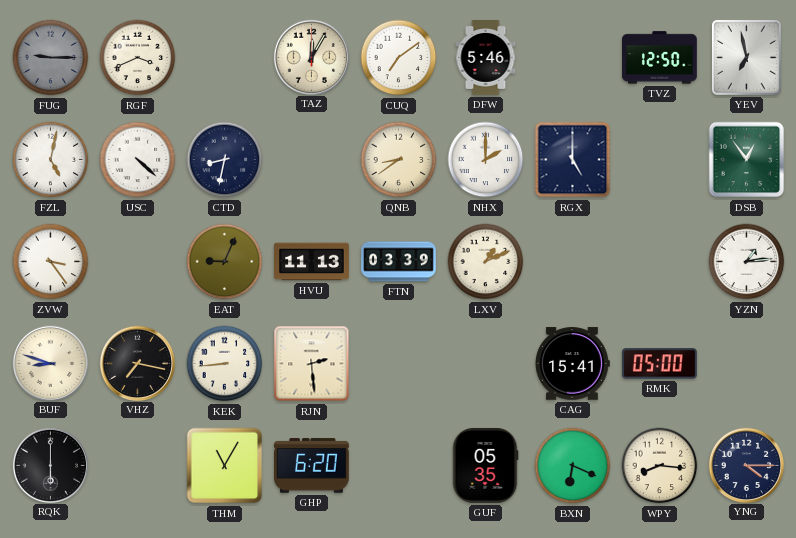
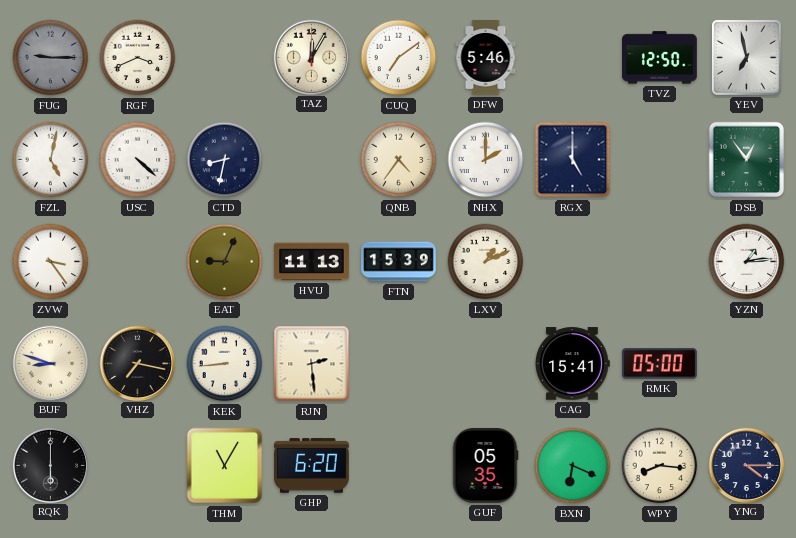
QNB: 8:39 -> 4:36 (399, 160)
FTN: 03:39 -> 15:39 (399, 262)
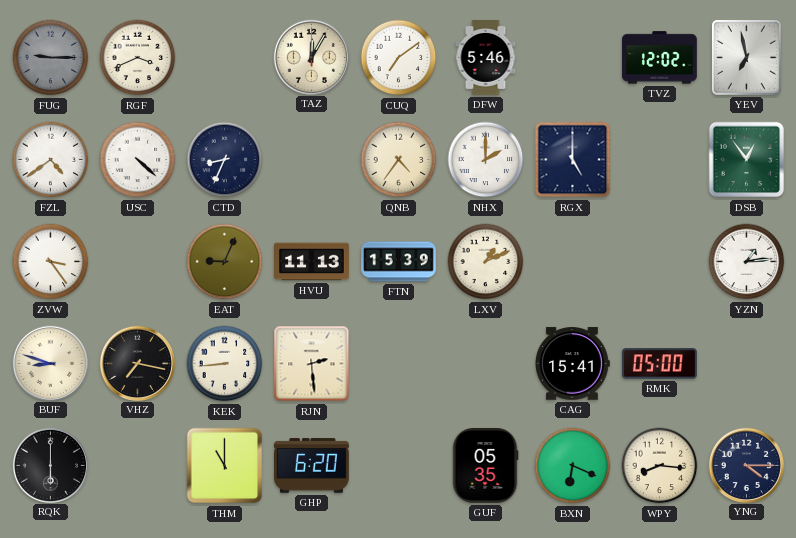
TVZ: 12:50 -> 12:02 (660, 58)
FZL: 5:02 -> 4:39 (51, 160)
CTD: 8:32 -> 8:34 (225, 160)
THM: 11:05 -> 11:00 (225, 466)
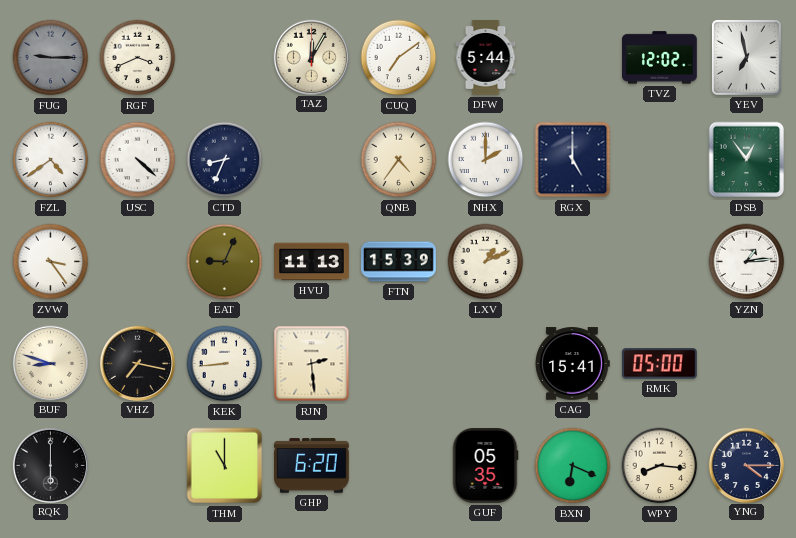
DFW: 5:46 -> 5:44 (486, 58)
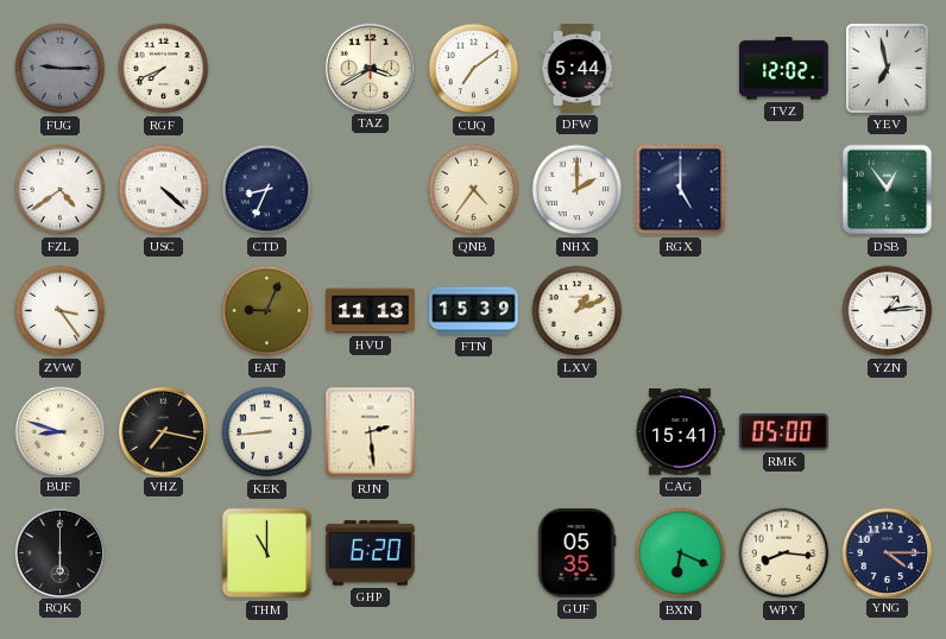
RGF: 3:41 -> 7:41 (164, 69)
TAZ: 12:05 -> 3:40 (370, 68)
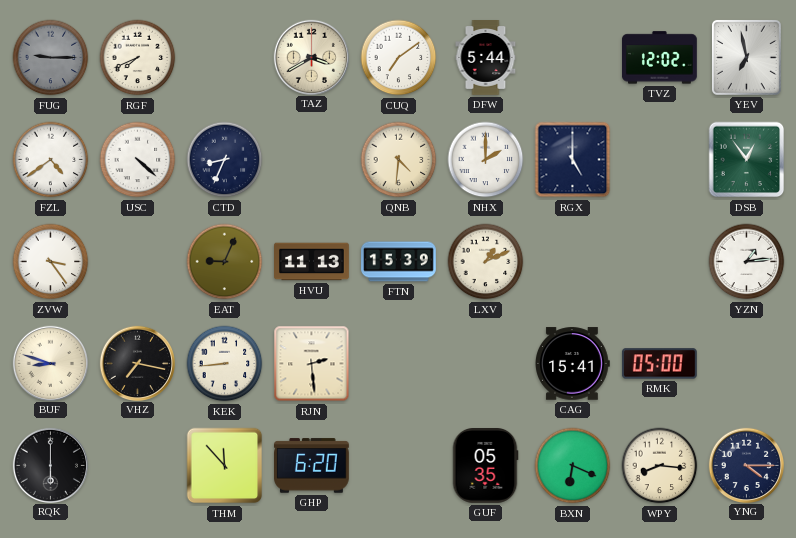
QNB: 4:36 -> 4:31 (399, 160)
THM: 11:00 -> 11:53 (225, 466)
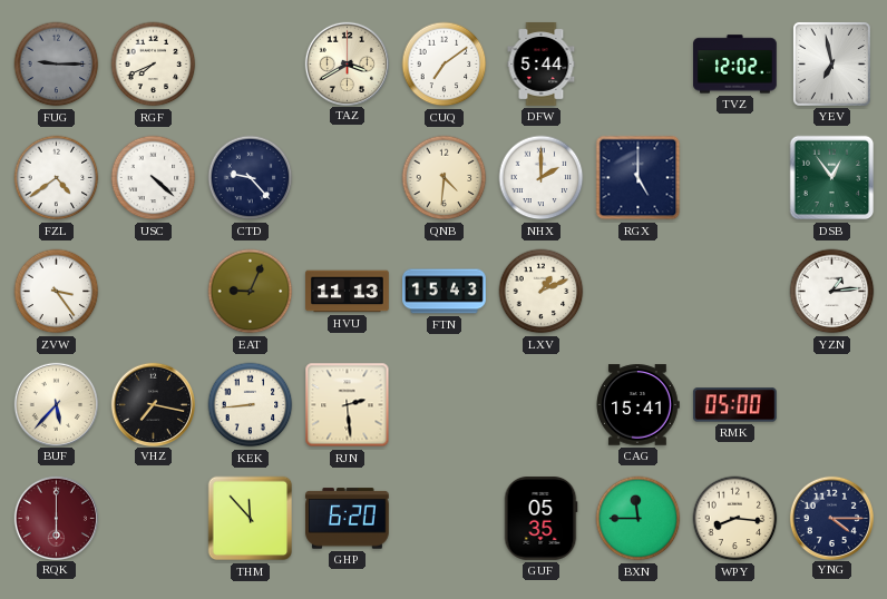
CTD: 8:34 -> 9:23 (251, 178)
FTN: 15:39 -> 15:43 (445, 292)
BUF: 8:48 -> 5:37 (56, 404)
RQK dial: black -> burgundy (56, 518)
BXN: 6:19 -> 11:45 (639, 519)
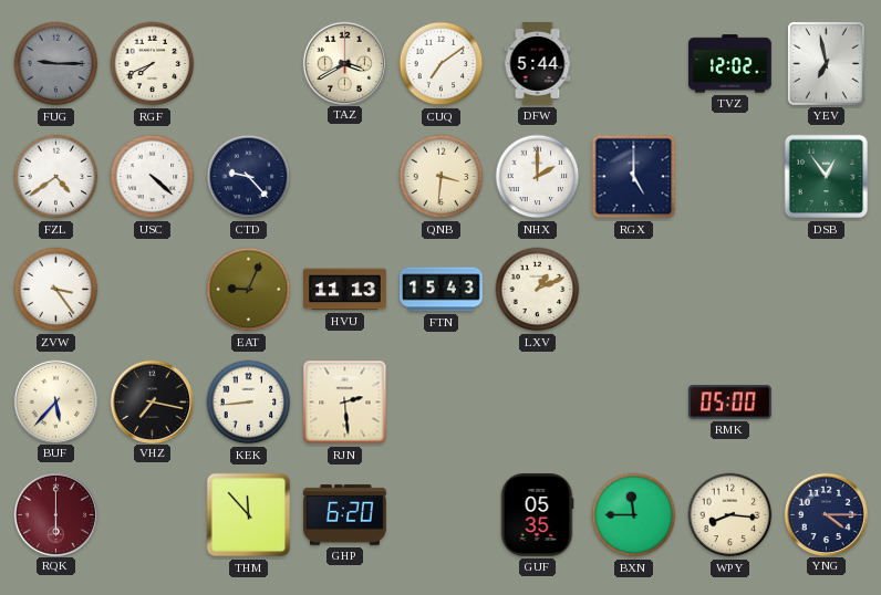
QNB: 4:31 -> 3:31 (442, 177)
YZN: 1:14 -> none (832, 292)
CAG: 15:41 -> none (639, 405)
